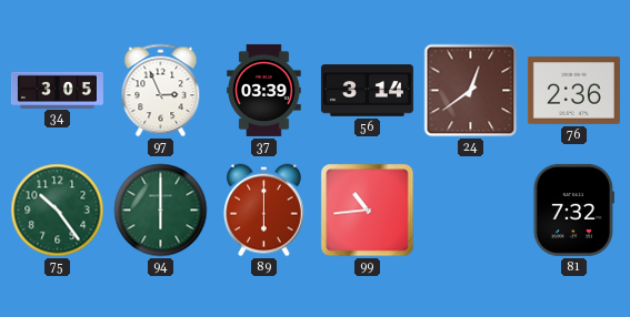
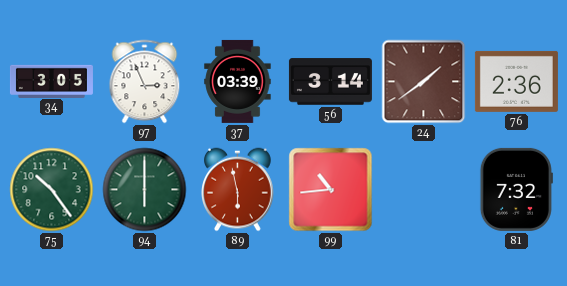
24: 12:39 -> 1:39 (424, 82)
89: 6:00 -> 5:58 (238, 190)
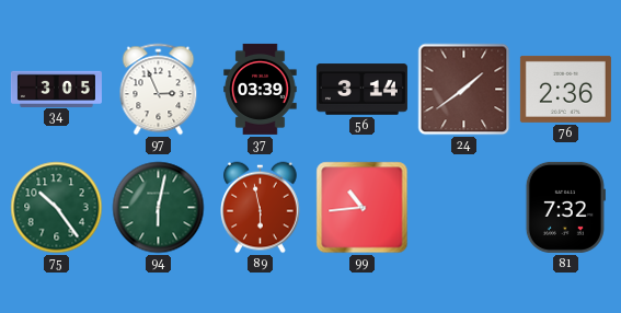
94: 6:00 -> 6:02 (159, 208)
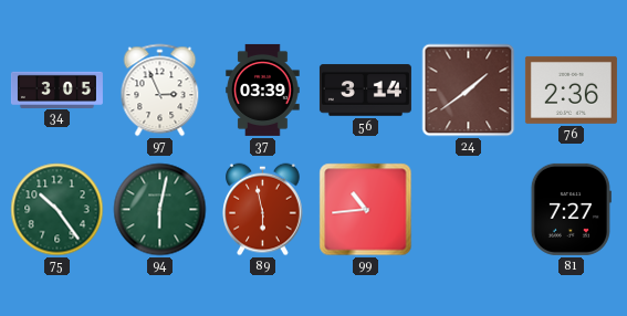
81: 7:32 -> 7:27 (571, 209)
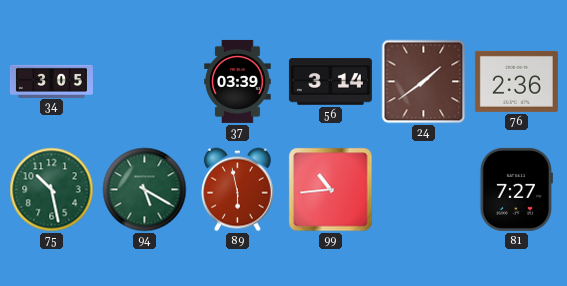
97: 2:56 -> none (160, 91)
75: 10:24 -> 10:28 (52, 190)
94: 6:02 -> 5:20 (145, 190)
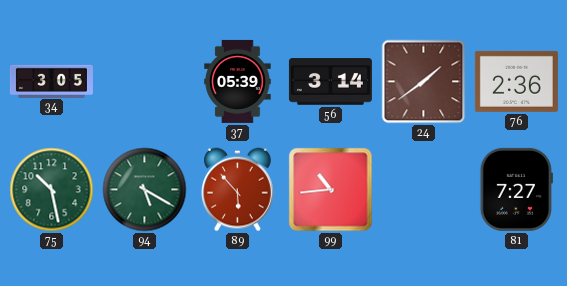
37: 03:39 -> 05:39 (238, 81)
89: 5:58 -> 5:53 (238, 190)
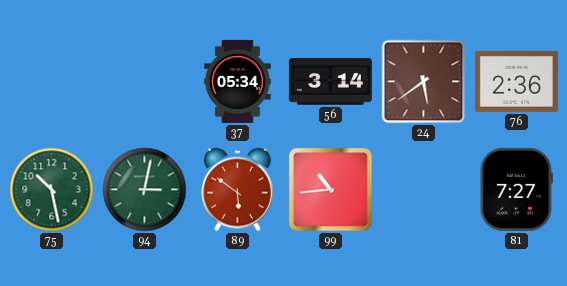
34: 3:05 -> none (51, 81)
37: 05:39 -> 05:34 (238, 81)
24: 1:39 -> 5:39 (424, 82)
94: 5:20 -> 3:02 (145, 190)
89: 5:53 -> 5:51 (238, 190)
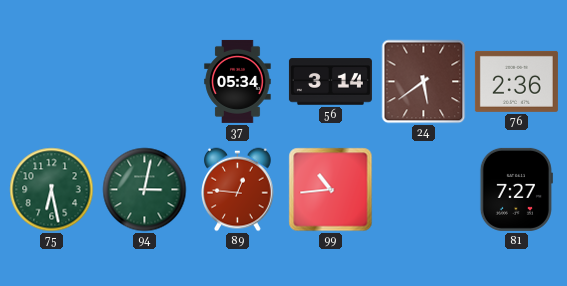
75: 10:28 -> 6:28 (52, 190)
89: 5:51 -> 12:46 (238, 190)
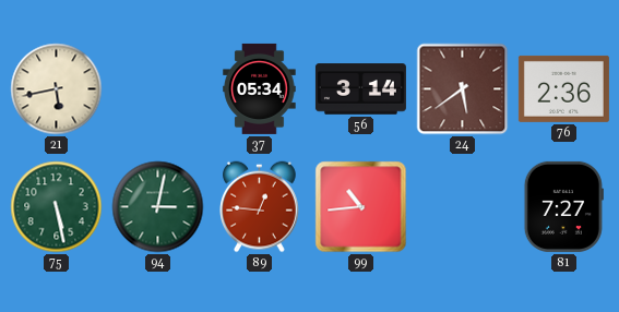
21: none -> 5:43 (57, 89)
75: 6:28 -> 5:28 (57, 207)
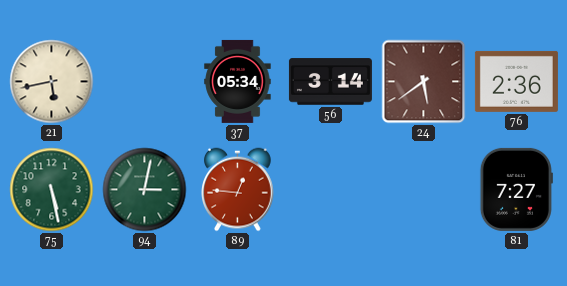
99: 10:44 -> none (361, 207)
